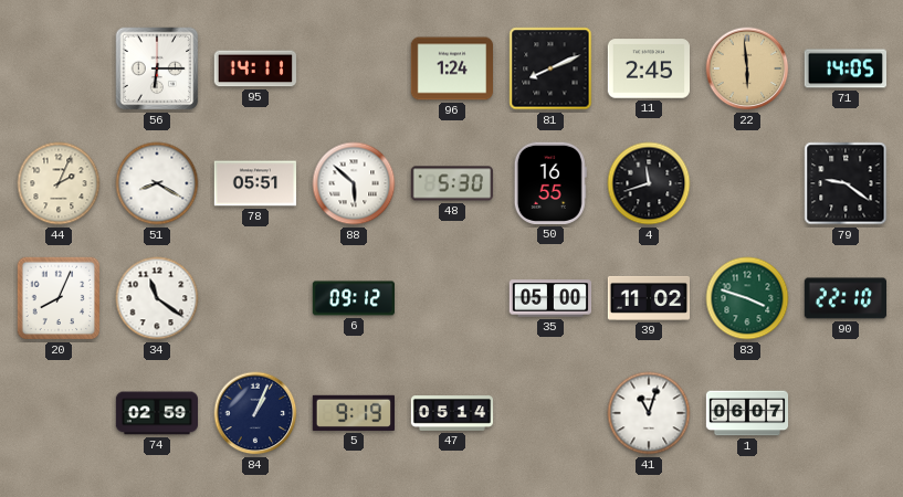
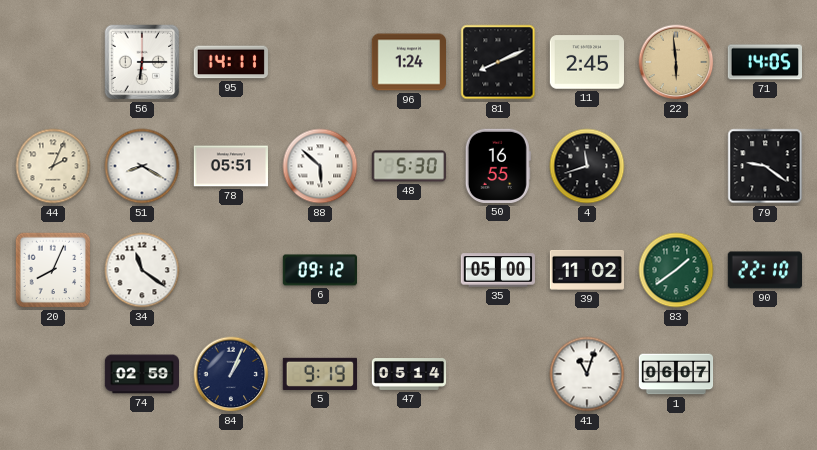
83: 3:48 -> 1:39 (676, 270)
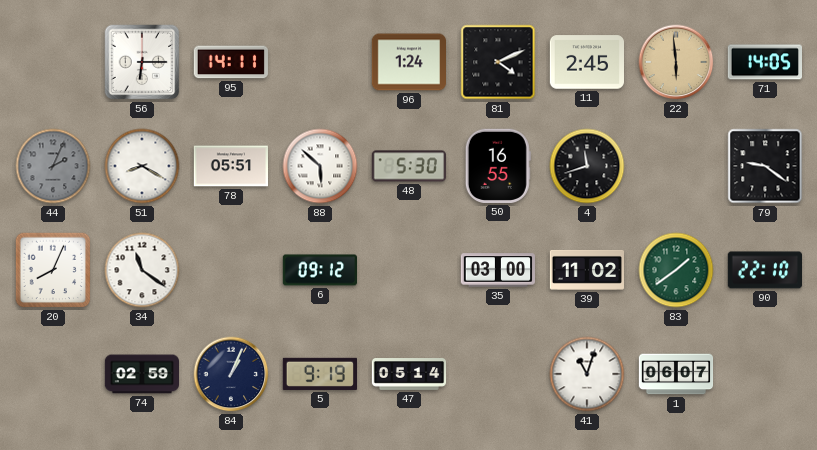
81: 8:11 -> 4:11 (498, 62)
44 dial: cream -> grey (53, 166)
35: 05:00 -> 03:00 (497, 270)
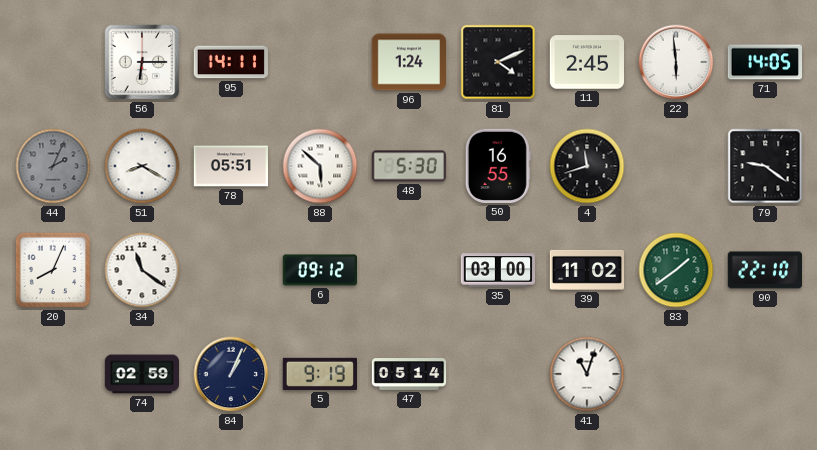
22 dial: champagne -> white (676, 62)
1: 06:07 -> none (676, 374)
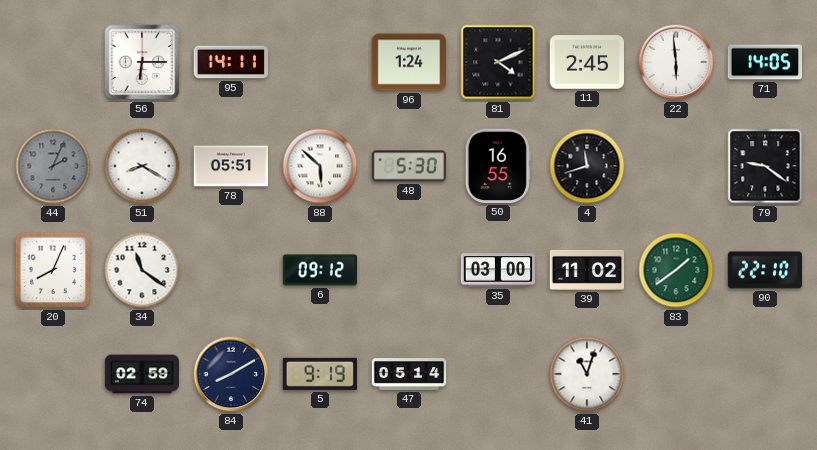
84: 1:04 -> 8:10 (231, 374)
